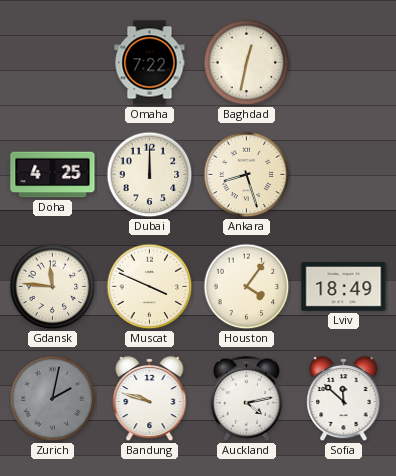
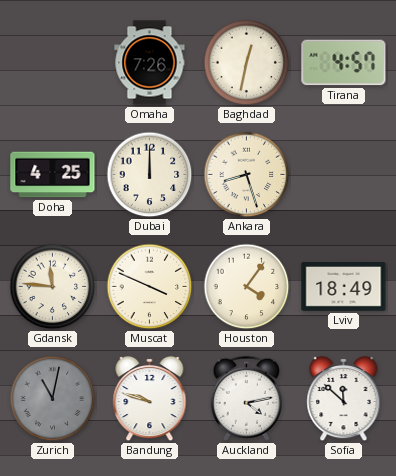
Omaha: 7:22 -> 7:26 (150, 63)
Tirana: none -> 4:57 (344, 63)
Zurich: 2:02 -> 11:02 (53, 399)
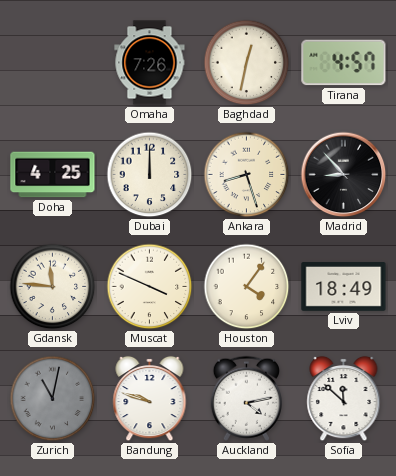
Madrid: none -> 8:53 (344, 175)
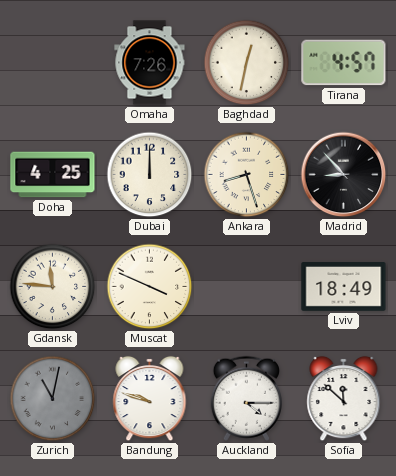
Houston: 4:06 -> none (247, 287)
Auckland: 4:13 -> 4:15 (246, 398)
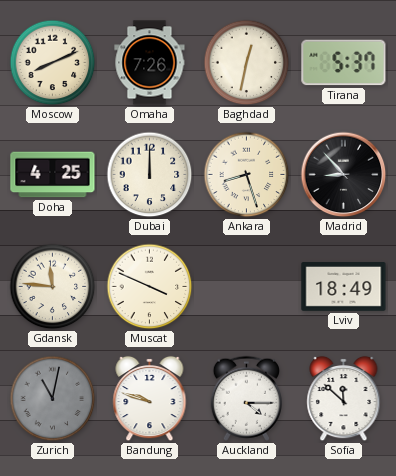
Moscow: none -> 8:11 (53, 63)
Tirana: 4:57 -> 5:37 (344, 63)
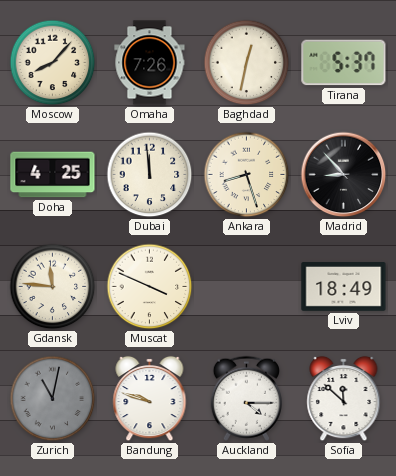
Moscow: 8:11 -> 8:07 (53, 63)
Dubai: 12:00 -> 11:59 (150, 175)
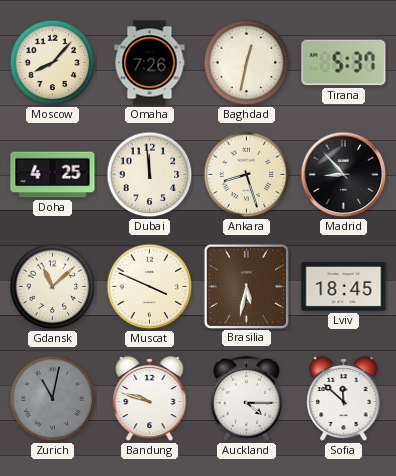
Gdansk: 11:46 -> 11:08 (53, 287)
Brasilia: none -> 5:32 (246, 286)
Lviv: 18:49 -> 18:45 (344, 287)
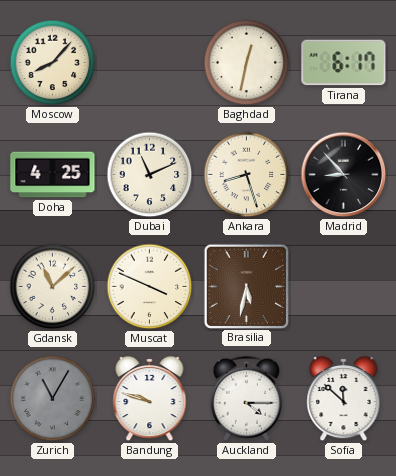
Omaha: 7:26 -> none (150, 63)
Tirana: 5:37 -> 6:17 (344, 63)
Dubai: 11:59 -> 11:11 (150, 175)
Lviv: 18:45 -> none (344, 287)
Zurich: 11:02 -> 11:05 (53, 399)
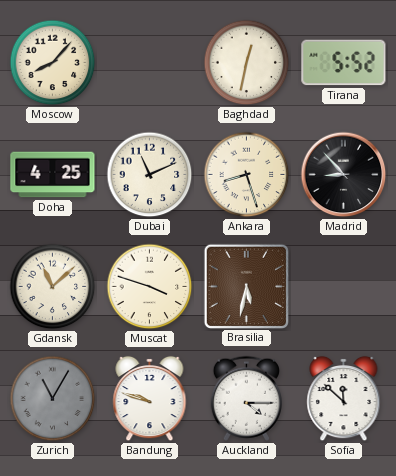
Tirana: 6:17 -> 5:52 (344, 63)
Muscat: 3:49 -> 3:48 (150, 287)
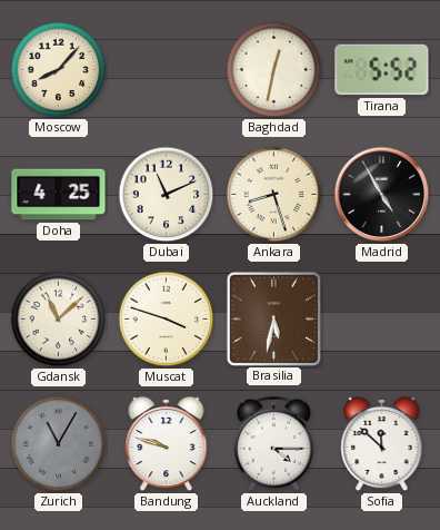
Madrid: 8:53 -> 4:55 (382, 195)
